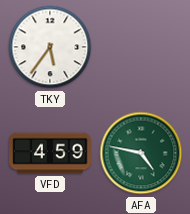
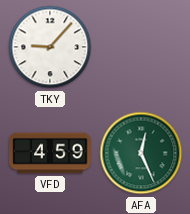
TKY: 5:36 -> 9:07 (50, 47)
AFA: 4:47 -> 12:26 (141, 153)
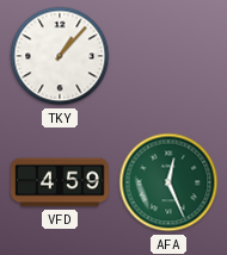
TKY: 9:07 -> 1:07 (60, 56)
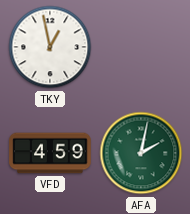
TKY: 1:07 -> 12:58 (50, 47)
AFA: 12:26 -> 2:02 (141, 153)
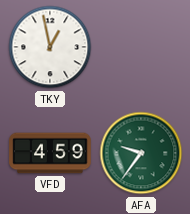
AFA: 2:02 -> 9:36 (141, 153)
